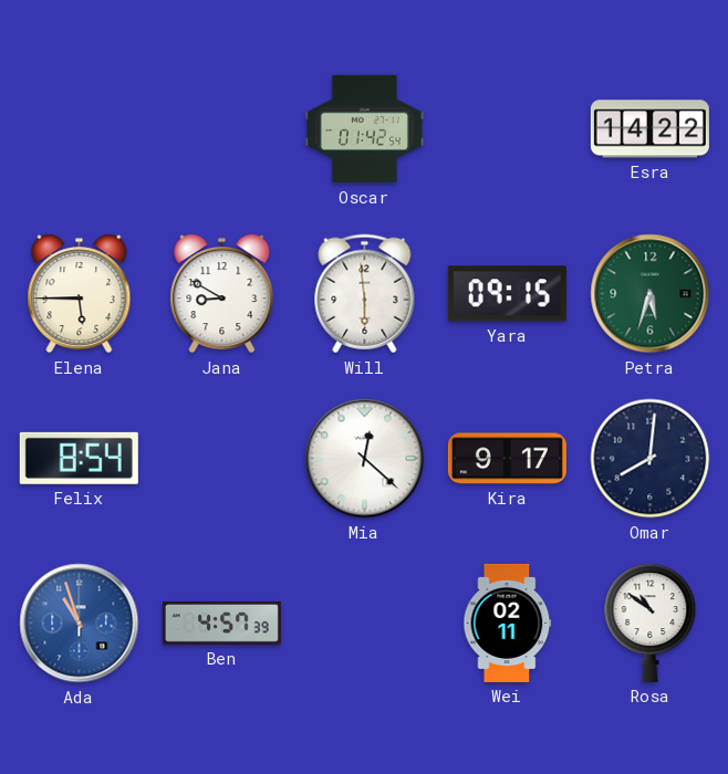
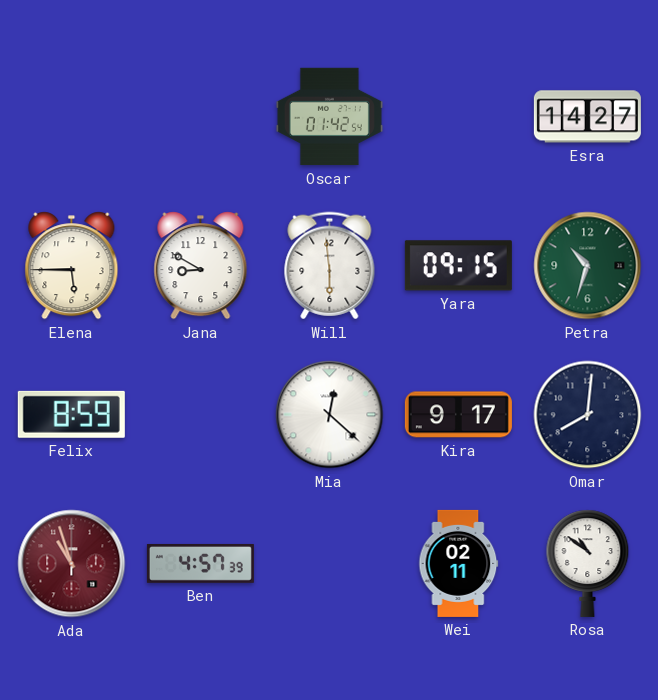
Esra: 14:22 -> 14:27 (587, 117)
Petra: 5:33 -> 10:33 (588, 266)
Felix: 8:54 -> 8:59 (71, 414)
Ada dial: blue -> burgundy (72, 564)
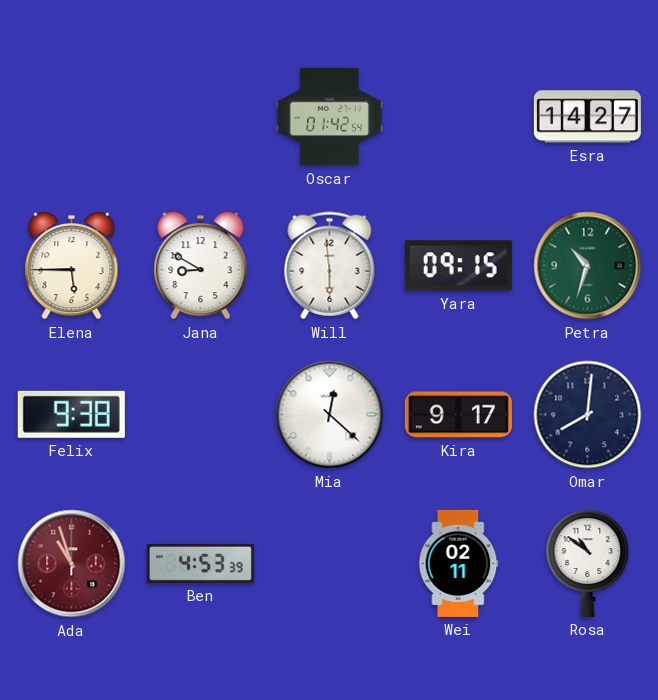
Felix: 8:59 -> 9:38 (71, 414)
Ben: 4:57 -> 4:53 (200, 563)
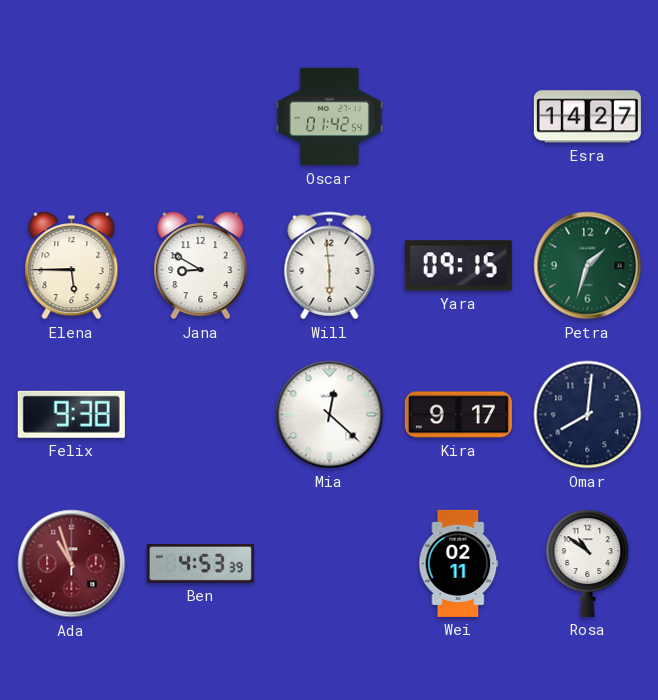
Petra: 10:33 -> 1:33 (588, 266)
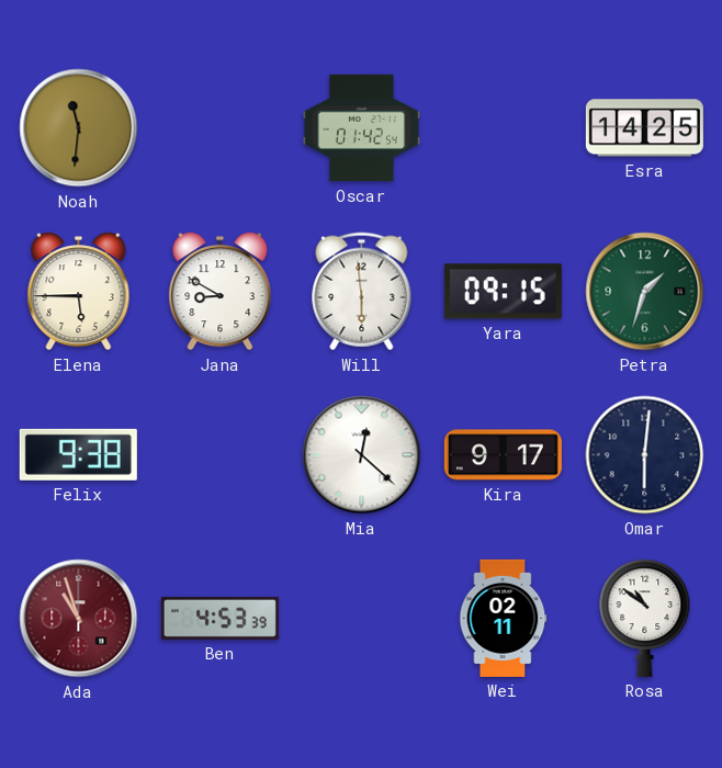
Noah: none -> 11:31 (79, 128)
Esra: 14:27 -> 14:25 (644, 128)
Omar: 8:01 -> 6:01 (645, 455)
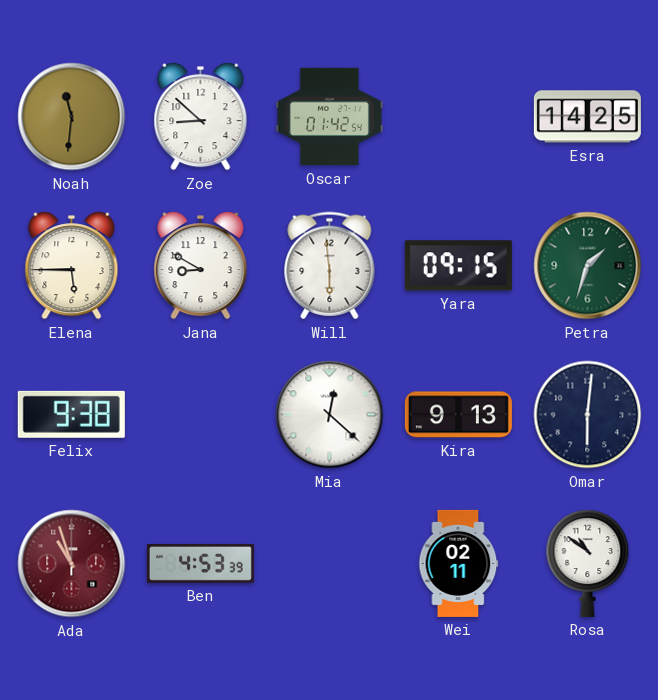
Zoe: none -> 8:52 (201, 117)
Kira: 9:17 -> 9:13 (458, 415)
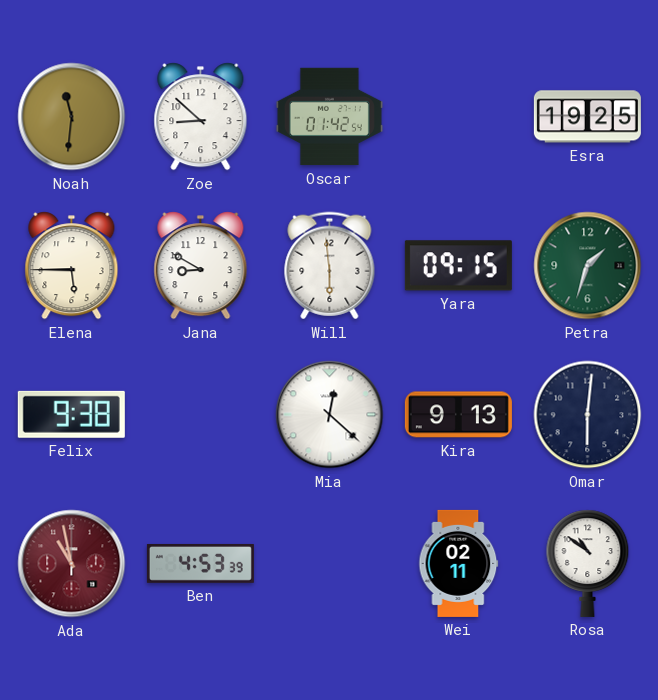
Esra: 14:25 -> 19:25 (587, 117)
Ada: 10:57 -> 10:58 (72, 564)
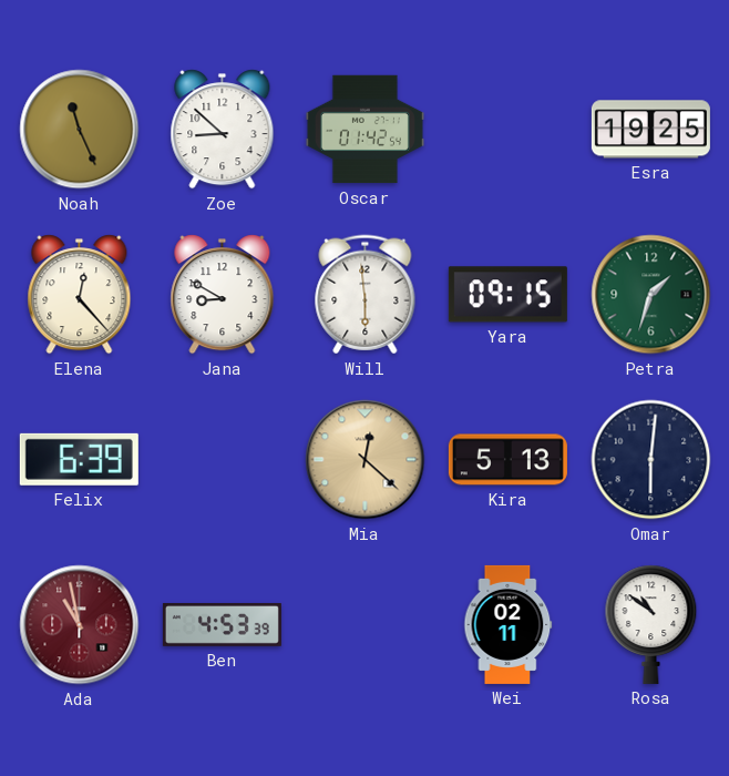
Noah: 11:31 -> 11:26 (80, 130)
Elena: 5:45 -> 12:23 (80, 295)
Felix: 9:38 -> 6:39 (79, 459)
Mia dial: white -> champagne (366, 460)
Kira: 9:13 -> 5:13 (507, 460)
